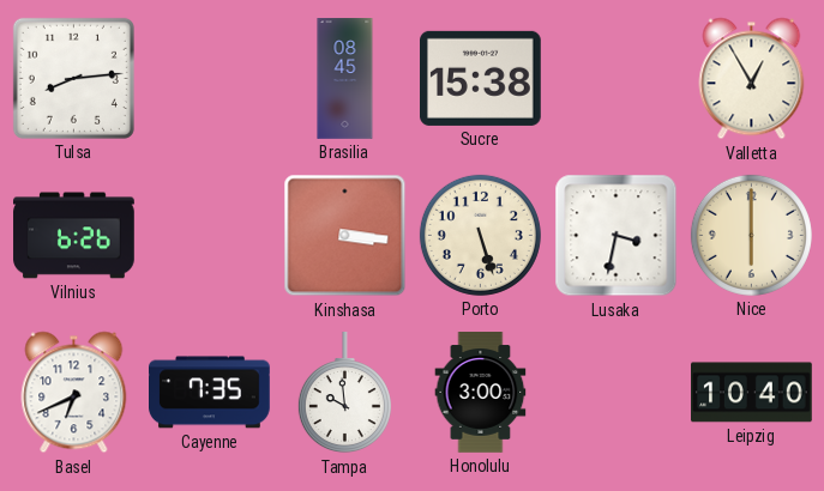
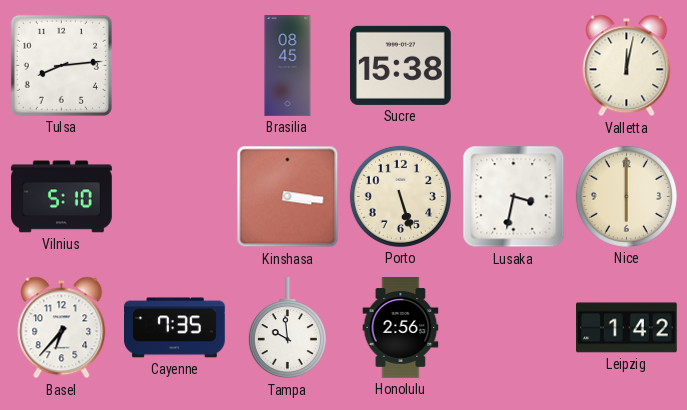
Valletta: 12:55 -> 12:02 (627, 66)
Vilnius: 6:26 -> 5:10 (62, 197)
Basel: 6:41 -> 6:37 (62, 328)
Honolulu: 3:00 -> 2:56 (401, 328)
Leipzig: 10:40 -> 1:42 (627, 328)
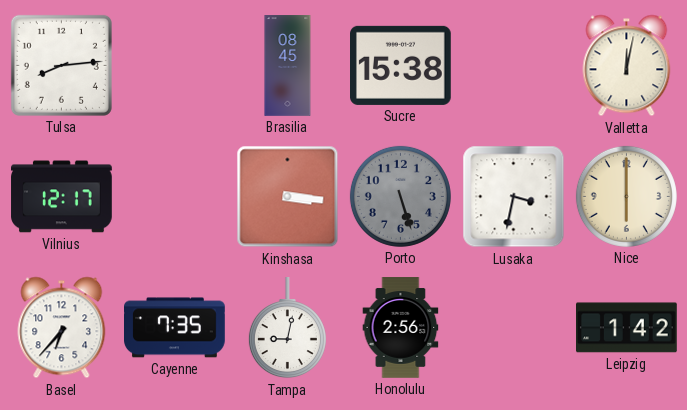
Vilnius: 5:10 -> 12:17 (62, 197)
Porto dial: cream -> grey (400, 196)
Tampa: 9:59 -> 9:02 (287, 329)
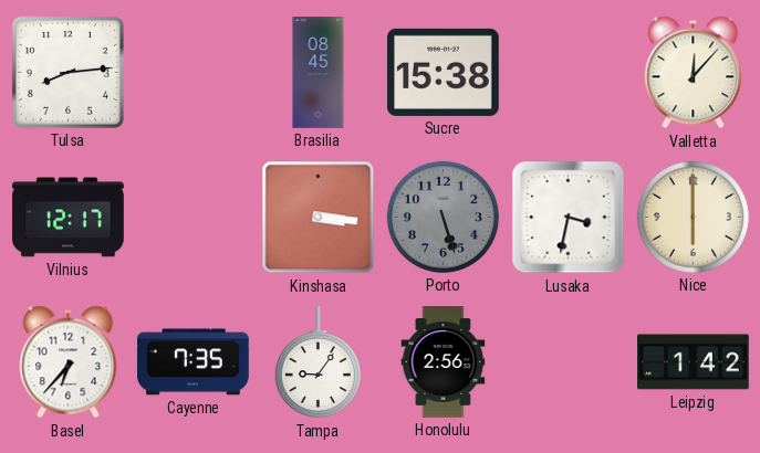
Valletta: 12:02 -> 12:07 (694, 73)
Tampa: 9:02 -> 9:06 (317, 364)
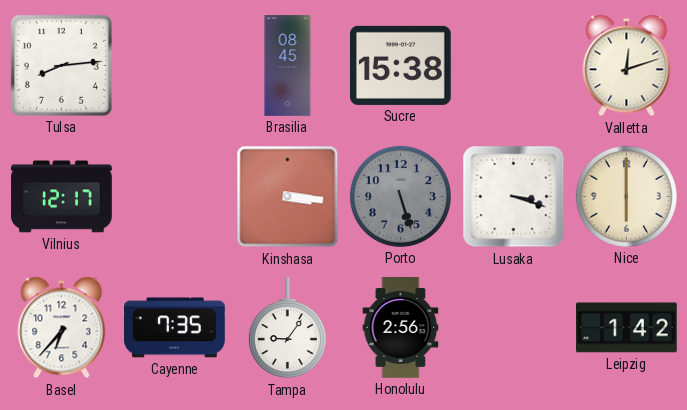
Valletta: 12:07 -> 12:12 (627, 66)
Lusaka: 3:32 -> 3:18 (514, 197)
